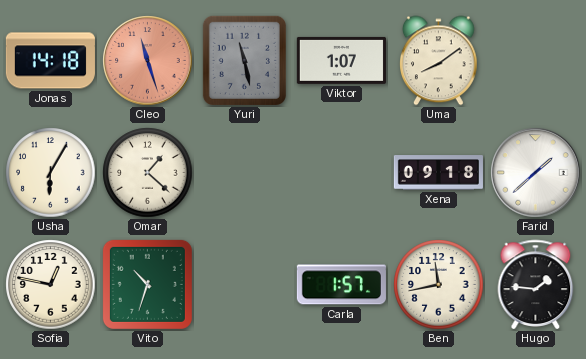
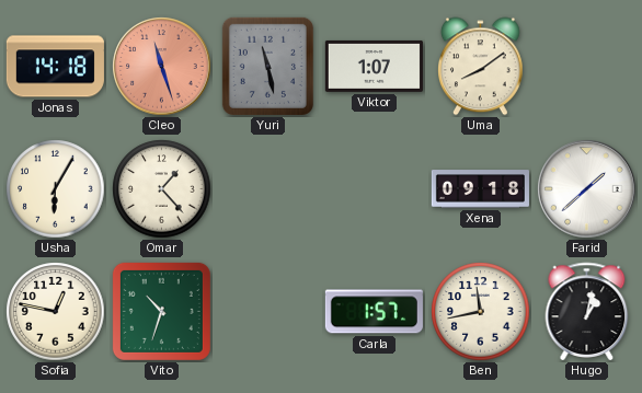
Omar: 1:22 -> 1:23 (162, 189)
Hugo: 1:46 -> 1:02 (587, 311)
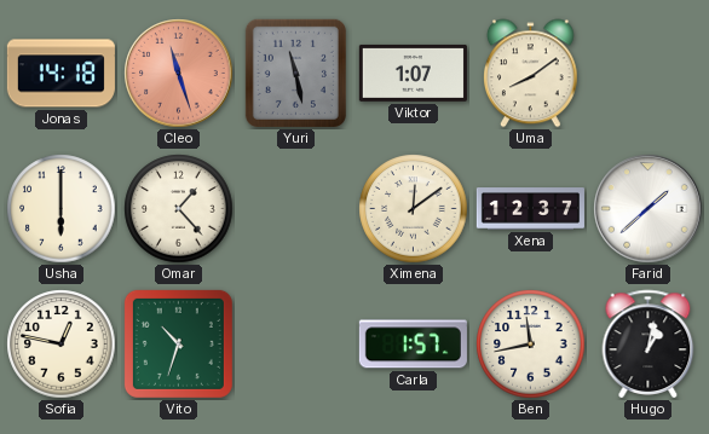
Usha: 6:05 -> 6:00 (62, 209)
Ximena: none -> 12:09 (414, 209)
Xena: 09:18 -> 12:37 (530, 209)
